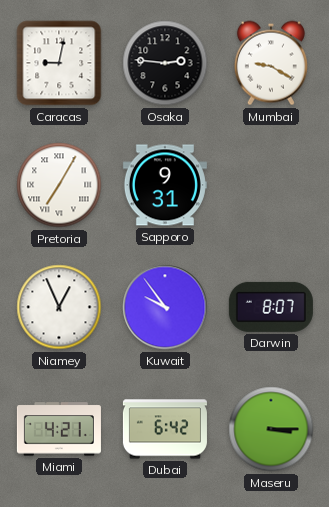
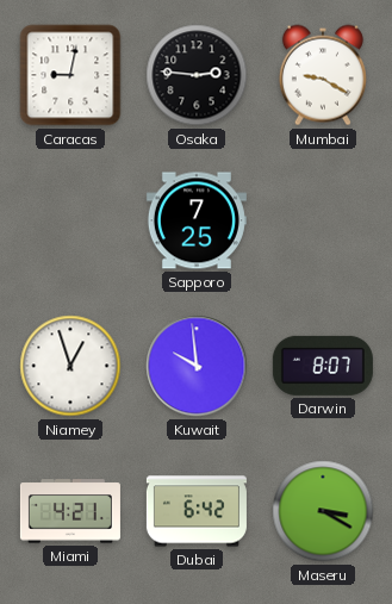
Pretoria: 7:05 -> none (59, 185)
Sapporo: 9:31 -> 7:25 (197, 220)
Niamey: 12:56 -> 12:57 (70, 366)
Kuwait: 9:54 -> 9:59 (197, 366)
Maseru: 3:15 -> 3:20 (323, 511)
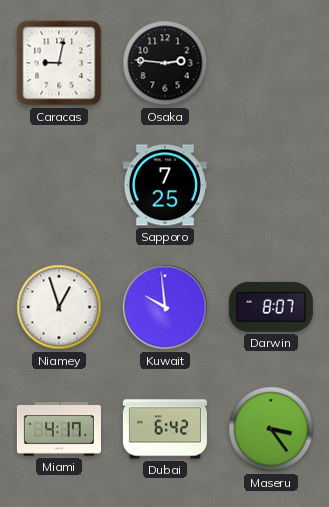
Mumbai: 9:20 -> none (323, 75)
Miami: 4:21 -> 4:17 (59, 429)
Maseru: 3:20 -> 3:24 (271, 429)
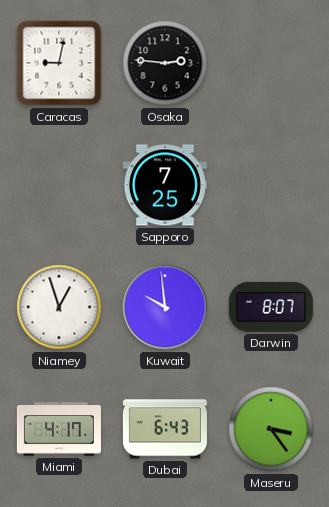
Dubai: 6:42 -> 6:43 (165, 429)
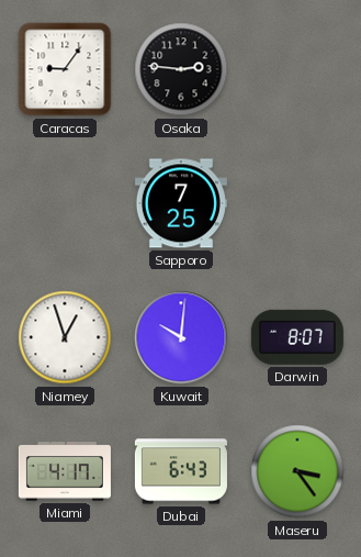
Caracas: 9:02 -> 9:06 (65, 69)
Kuwait: 9:59 -> 10:01 (181, 337)
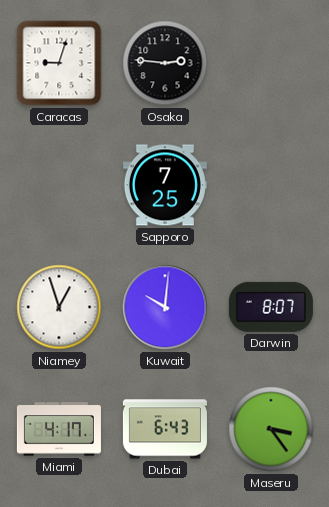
Caracas: 9:06 -> 9:03 (59, 63)
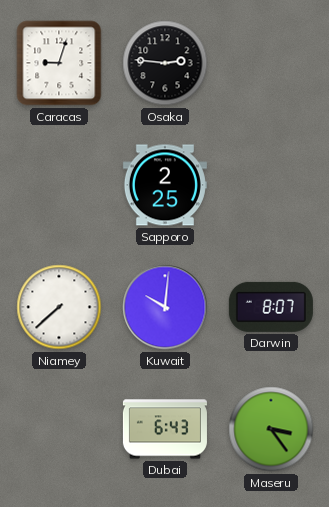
Sapporo: 7:25 -> 2:25 (165, 185)
Niamey: 12:57 -> 7:38 (59, 307)
Miami: 4:17 -> none (59, 429)
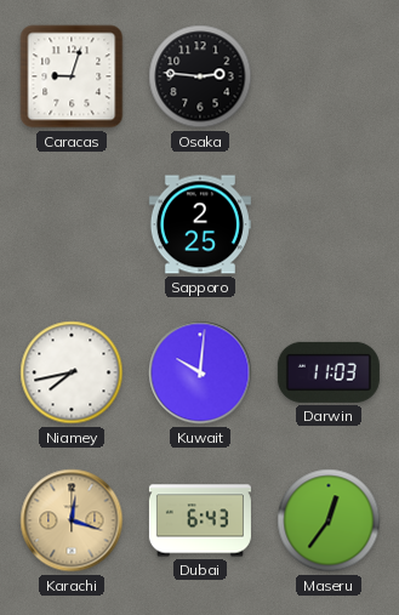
Niamey: 7:38 -> 7:43 (72, 372)
Darwin: 8:07 -> 11:03 (329, 372)
Karachi: none -> 12:18 (72, 520)
Maseru: 3:24 -> 12:36 (329, 520)
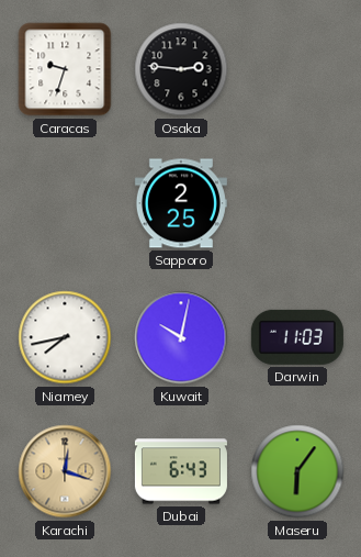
Caracas: 9:03 -> 9:33 (65, 69)
Kuwait: 10:01 -> 10:02 (181, 337)
Maseru: 12:36 -> 6:06 (297, 471)
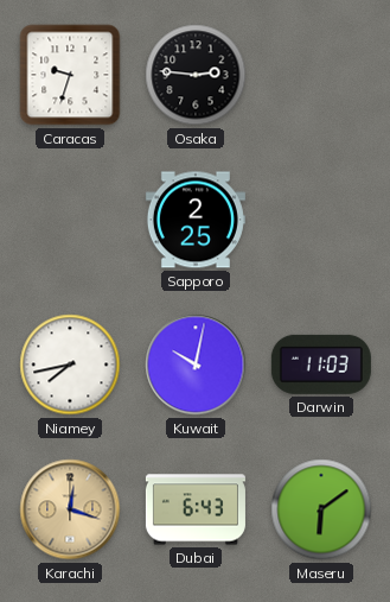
Maseru: 6:06 -> 6:09 (321, 509)
